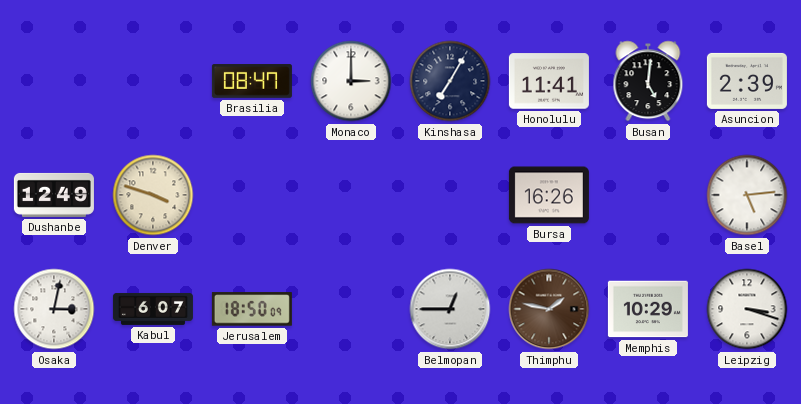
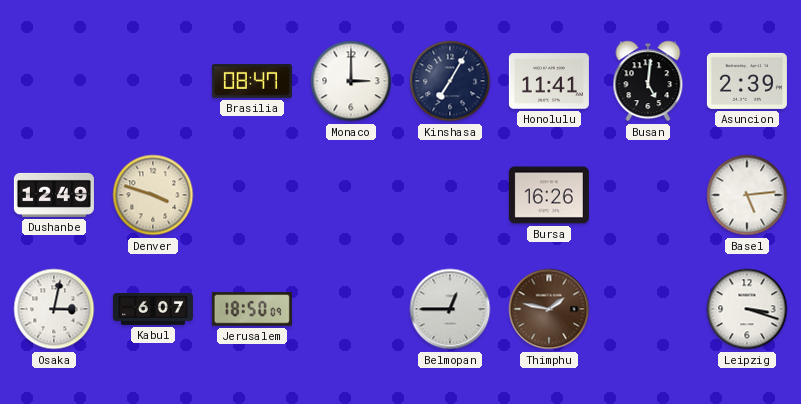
Memphis: 10:29 -> none (648, 309)
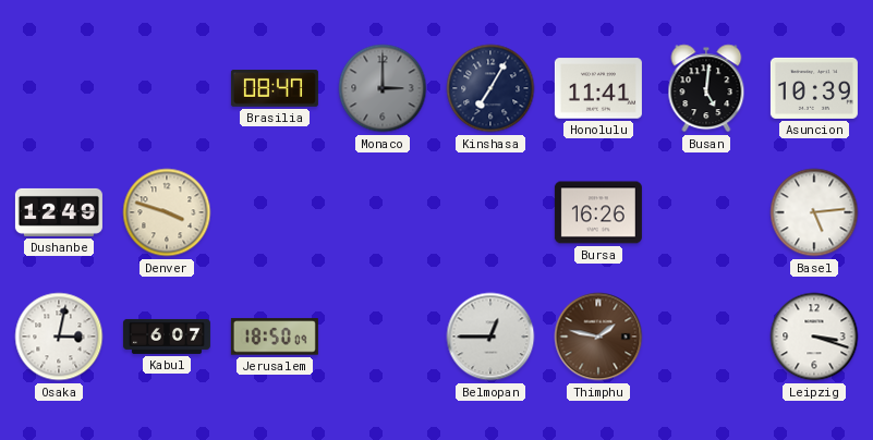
Monaco dial: white -> grey (383, 88)
Asuncion: 2:39 -> 10:39 (814, 88)
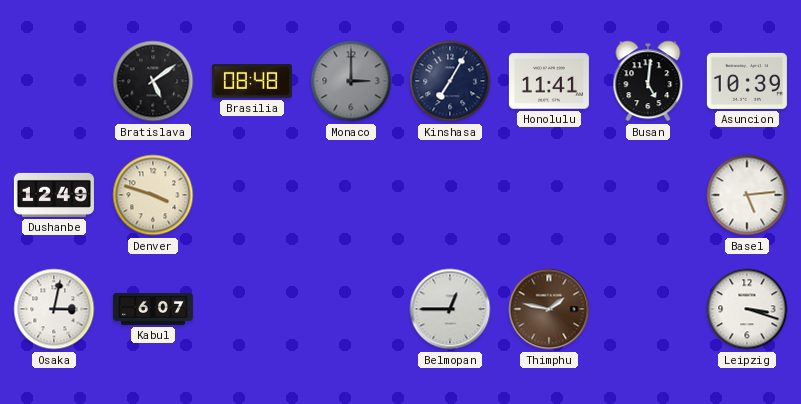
Bratislava: none -> 5:09 (153, 81)
Brasilia: 08:47 -> 08:48 (252, 81)
Bursa: 16:26 -> none (598, 212)
Jerusalem: 18:50 -> none (275, 337)
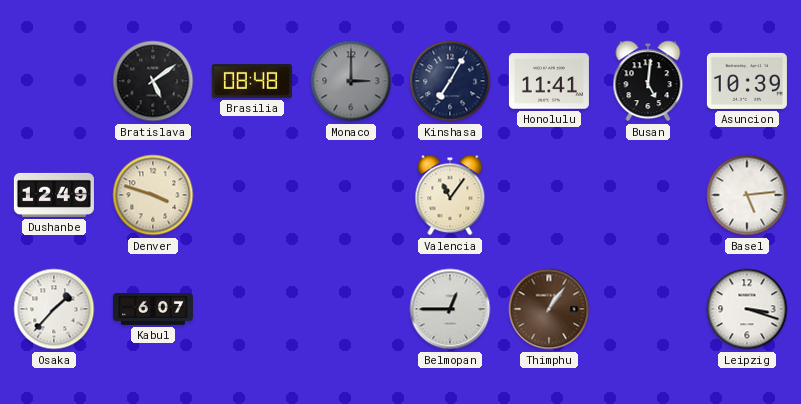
Valencia: none -> 11:06 (450, 195)
Osaka: 3:02 -> 1:37 (54, 309)
Thimphu: 1:47 -> 1:06 (549, 309)
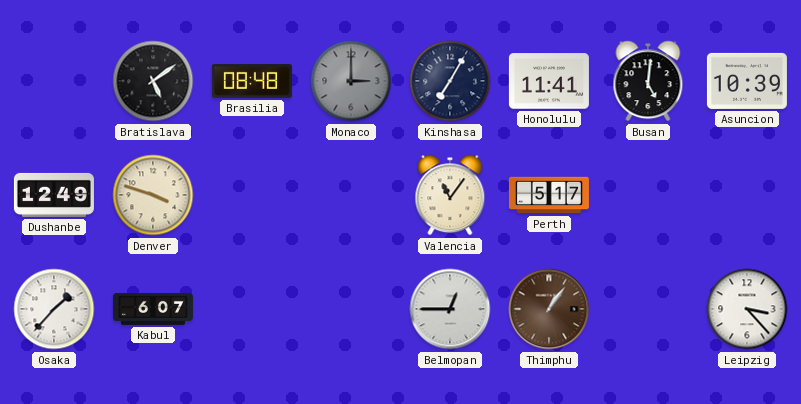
Perth: none -> 5:17 (549, 195)
Basel: 5:14 -> none (747, 195)
Leipzig: 3:18 -> 3:23 (747, 309)
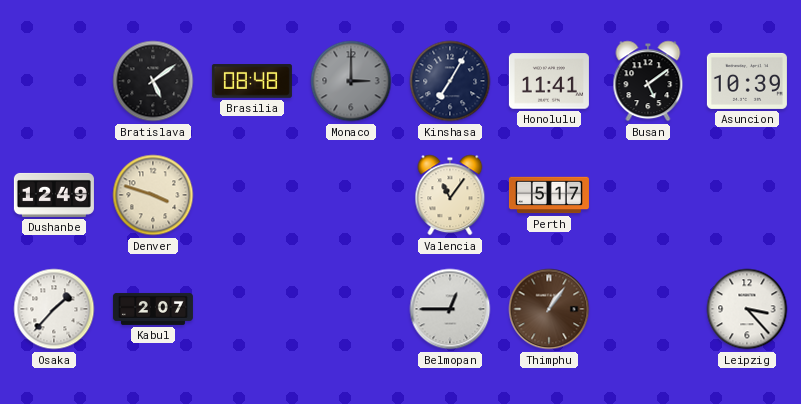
Busan: 5:01 -> 5:09 (648, 81)
Kabul: 6:07 -> 2:07 (153, 309)
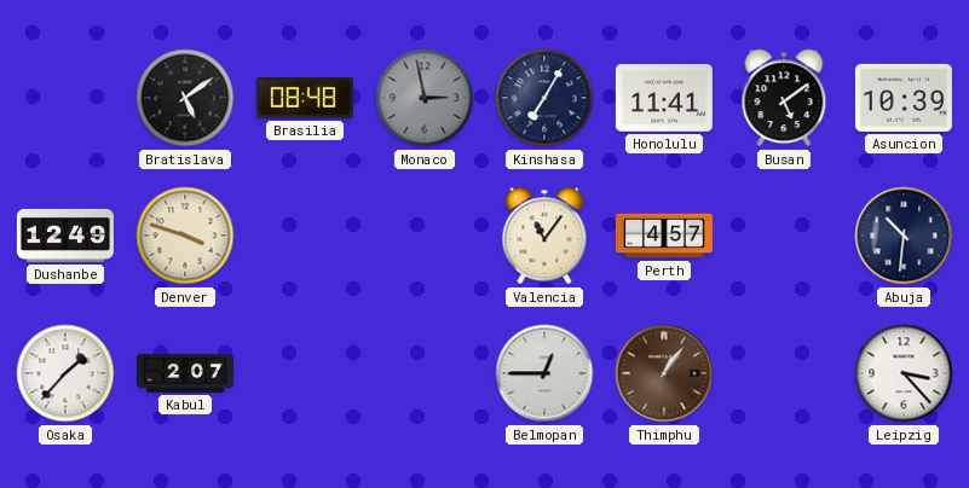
Monaco: 3:00 -> 2:58 (425, 98)
Perth: 5:17 -> 4:57 (664, 236)
Abuja: none -> 10:31 (904, 236)
